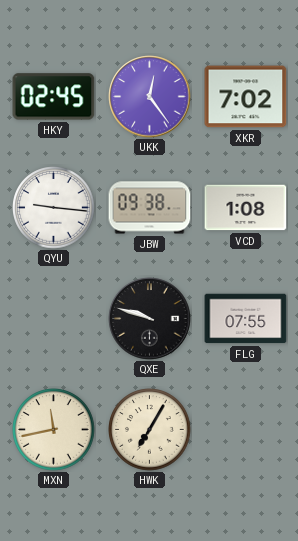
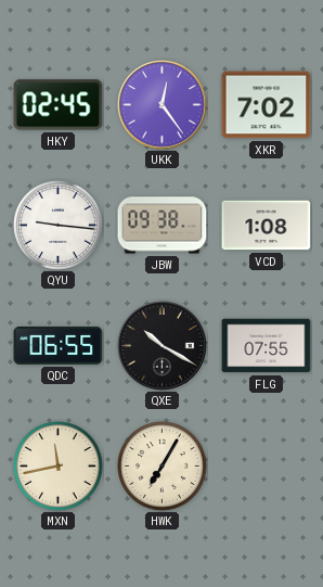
QDC: none -> 06:55 (59, 345)
QXE: 9:48 -> 10:20 (163, 346)
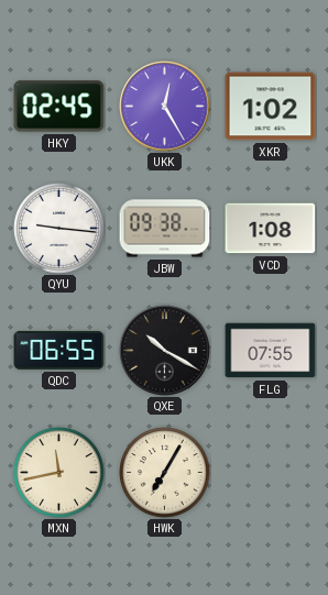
UKK: 12:24 -> 12:25 (165, 107)
XKR: 7:02 -> 1:02 (271, 107)
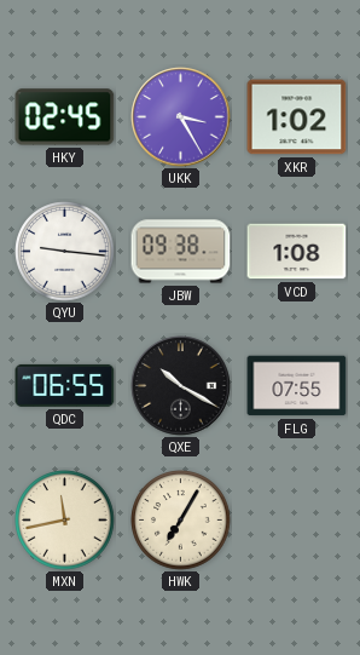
UKK: 12:25 -> 3:25 (181, 117)
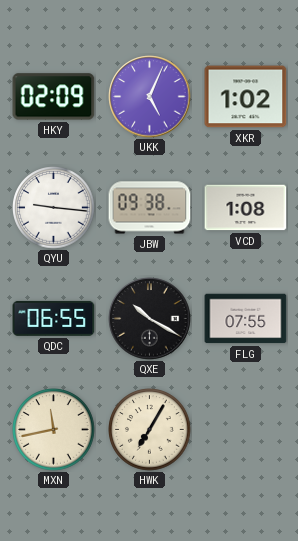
HKY: 02:45 -> 02:09 (54, 97)
UKK: 3:25 -> 5:04 (150, 97)
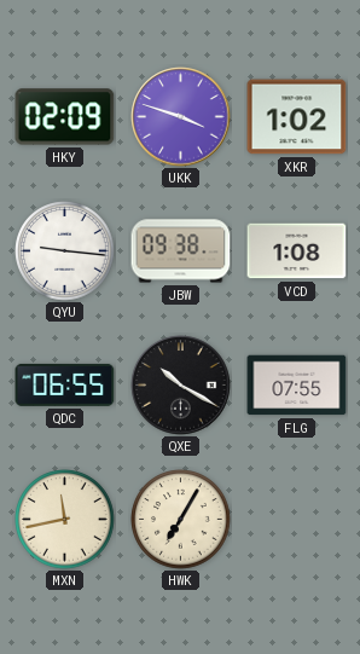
UKK: 5:04 -> 3:48 (181, 117)
